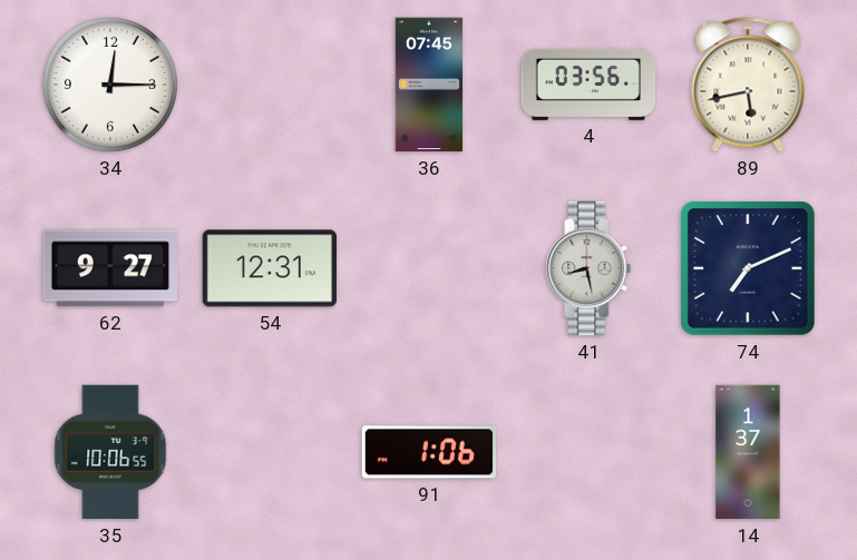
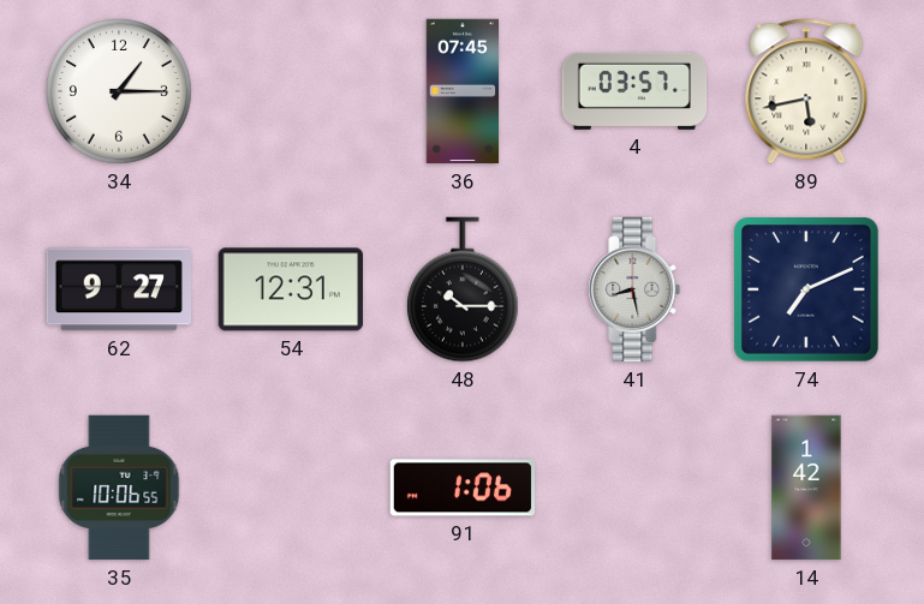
34: 12:15 -> 1:15 (120, 92)
4: 03:56 -> 03:57 (634, 91)
48: none -> 10:15 (463, 289)
14: 1:37 -> 1:42 (806, 488)
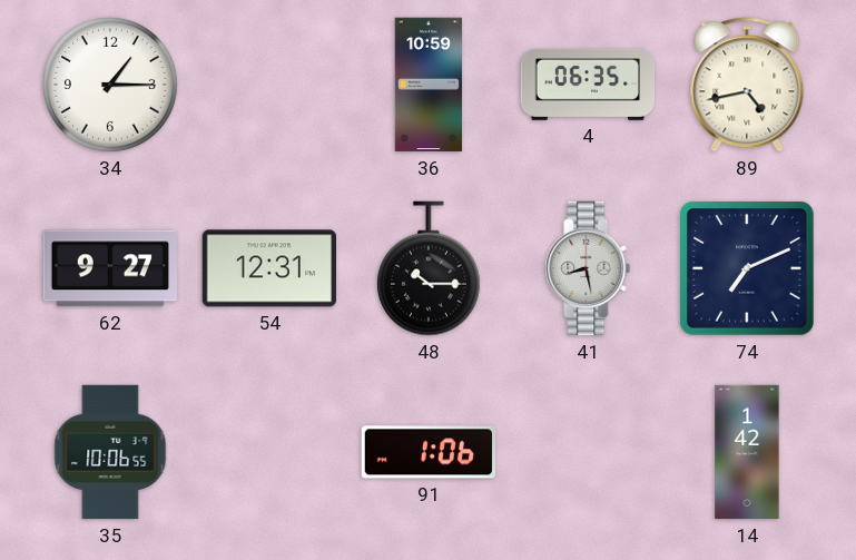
36: 07:45 -> 10:59 (429, 85)
4: 03:57 -> 06:35 (588, 85)
89: 5:43 -> 4:43 (747, 85)
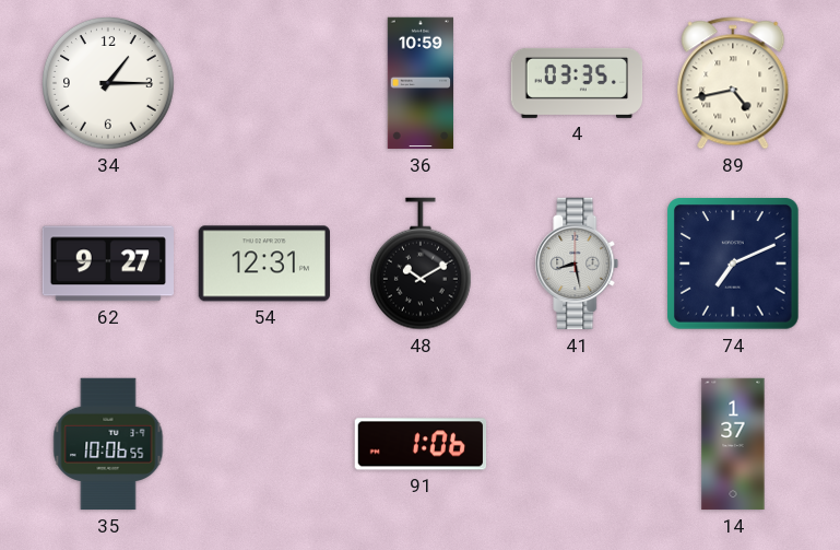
4: 06:35 -> 03:35 (577, 83)
48: 10:15 -> 10:10 (421, 264)
14: 1:42 -> 1:37 (733, 444)
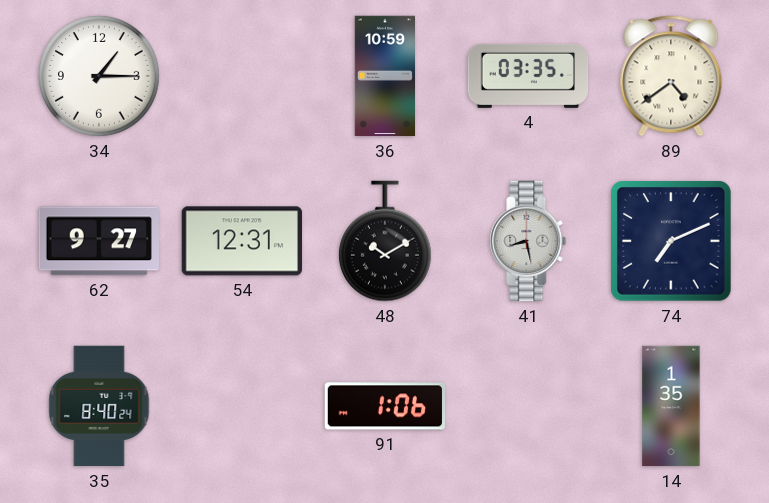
89: 4:43 -> 4:39 (671, 76)
35: 10:06 -> 8:40 (99, 406)
14: 1:37 -> 1:35 (671, 406)
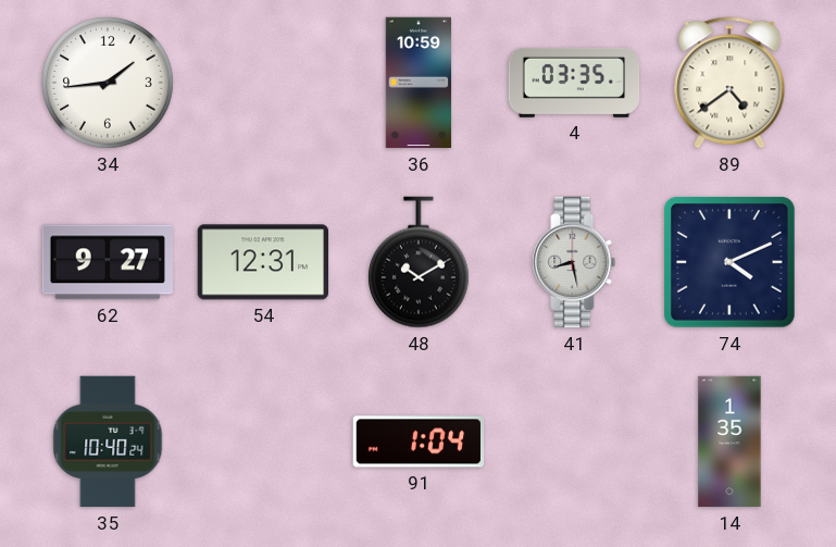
34: 1:15 -> 1:44 (109, 84)
74: 7:11 -> 4:11 (729, 262)
35: 8:40 -> 10:40 (108, 442)
91: 1:06 -> 1:04 (419, 442)
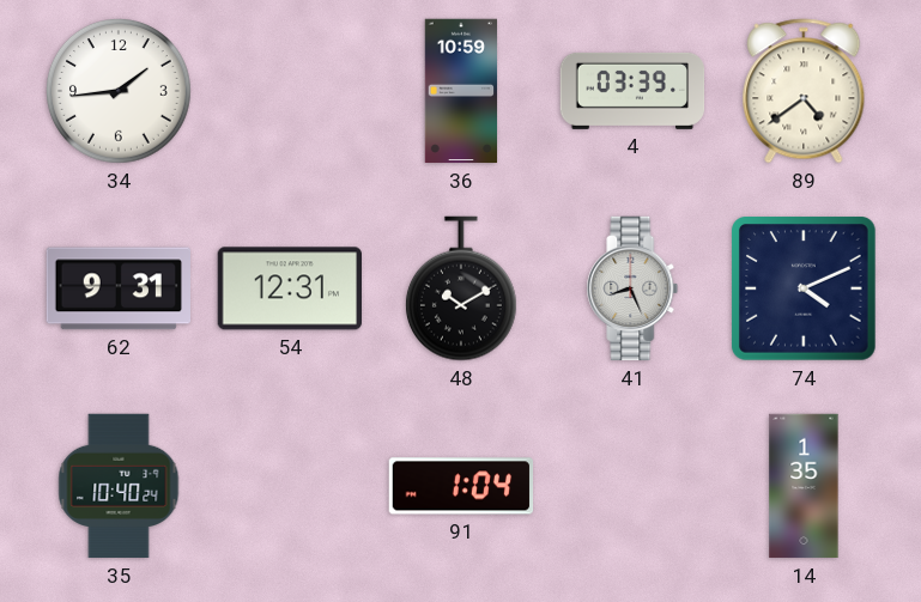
4: 03:35 -> 03:39 (632, 91)
62: 9:27 -> 9:31 (117, 288)
41: 8:28 -> 8:26 (632, 288)
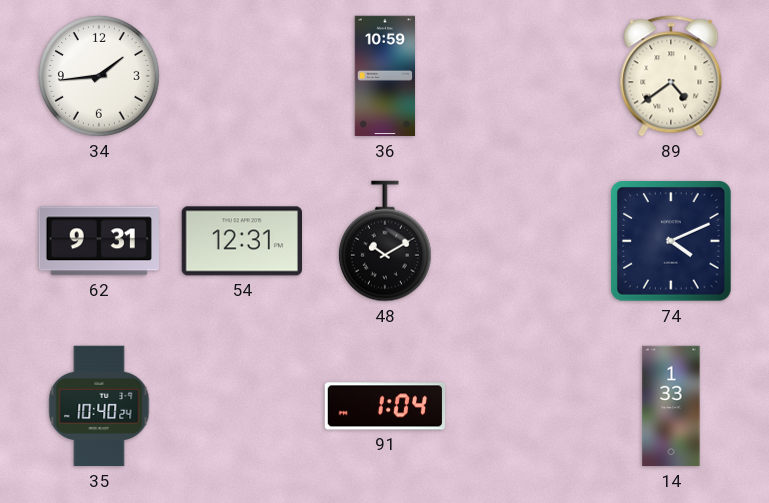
4: 03:39 -> none (632, 91)
41: 8:26 -> none (632, 288)
14: 1:35 -> 1:33 (671, 406)
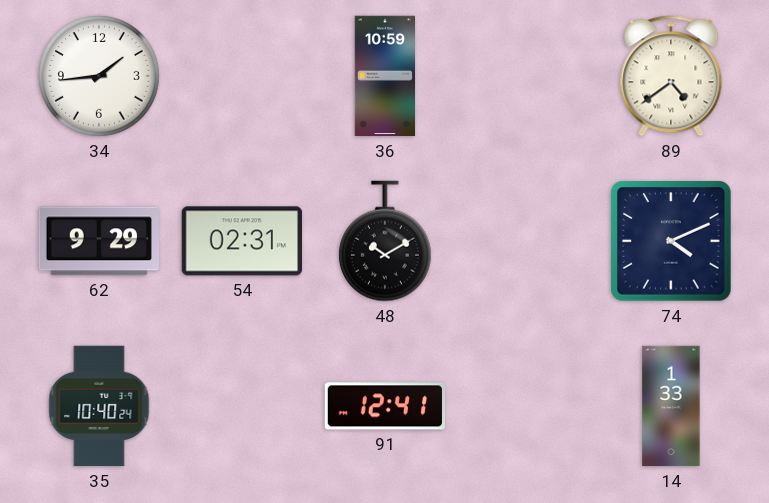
62: 9:31 -> 9:29 (98, 241)
54: 12:31 -> 02:31 (241, 241)
91: 1:04 -> 12:41 (385, 406)
